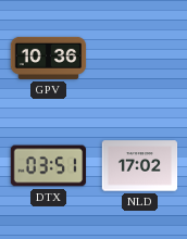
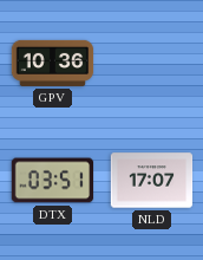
NLD: 17:02 -> 17:07 (152, 181)
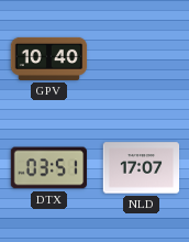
GPV: 10:36 -> 10:40 (49, 58)
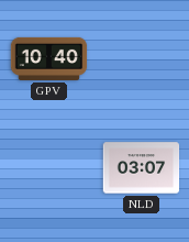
DTX: 03:51 -> none (49, 168)
NLD: 17:07 -> 03:07 (142, 168)
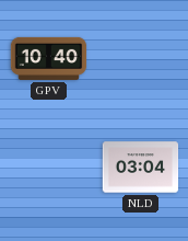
NLD: 03:07 -> 03:04 (141, 168)
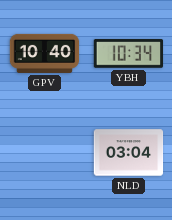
YBH: none -> 10:34 (129, 54)
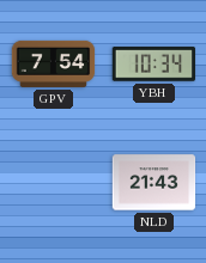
GPV: 10:40 -> 7:54 (54, 63)
NLD: 03:04 -> 21:43 (154, 183)
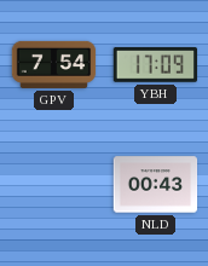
YBH: 10:34 -> 17:09 (156, 65)
NLD: 21:43 -> 00:43 (156, 185)
